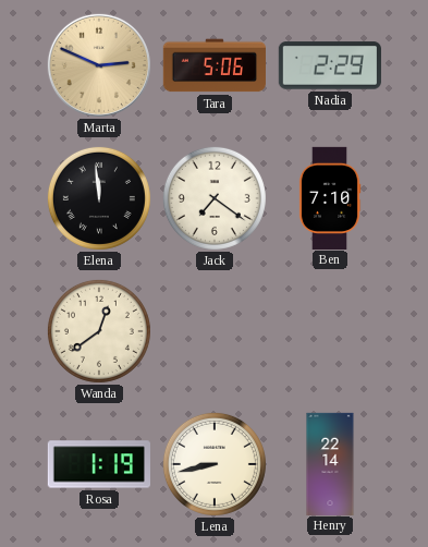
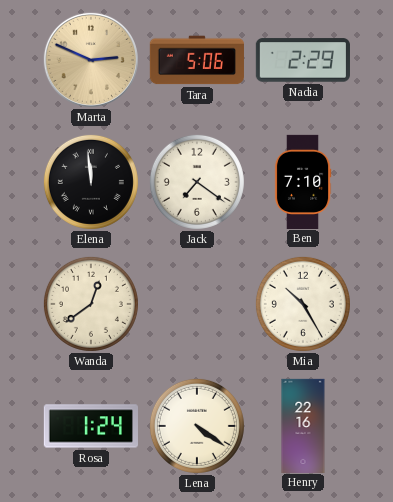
Mia: none -> 10:25 (303, 304)
Rosa: 1:19 -> 1:24 (90, 426)
Lena: 8:43 -> 4:21 (197, 426)
Henry: 22:14 -> 22:16 (303, 425)
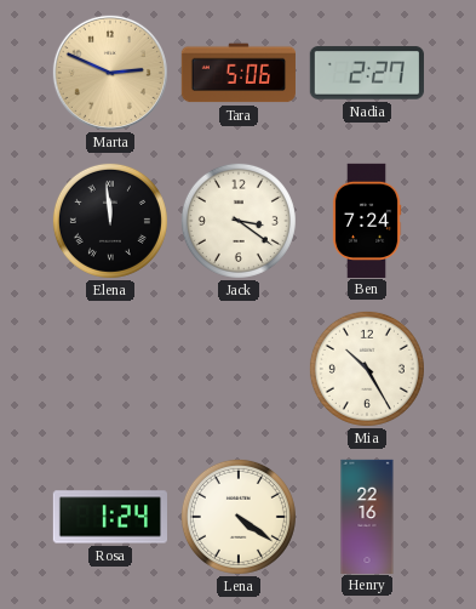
Nadia: 2:29 -> 2:27 (367, 73)
Jack: 7:21 -> 3:21 (239, 221)
Ben: 7:10 -> 7:24 (367, 220)
Wanda: 12:39 -> none (91, 304)
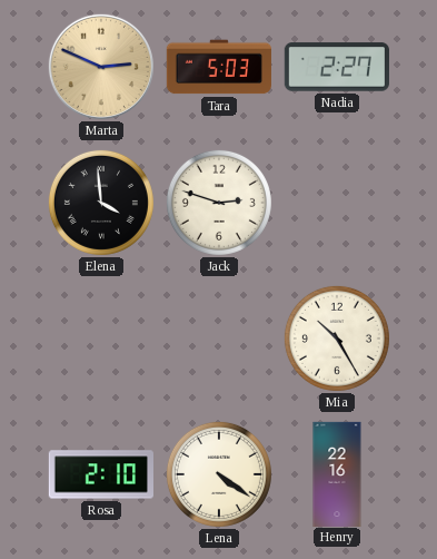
Tara: 5:06 -> 5:03 (219, 67)
Elena: 11:59 -> 3:59 (101, 203)
Jack: 3:21 -> 2:48 (219, 203)
Ben: 7:24 -> none (367, 220)
Rosa: 1:24 -> 2:10 (100, 474)
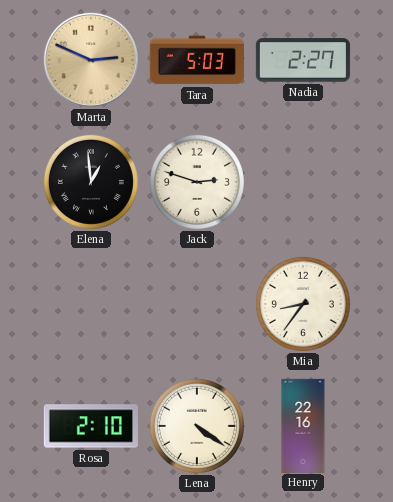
Elena: 3:59 -> 12:59 (91, 182)
Mia: 10:25 -> 8:36 (303, 304)
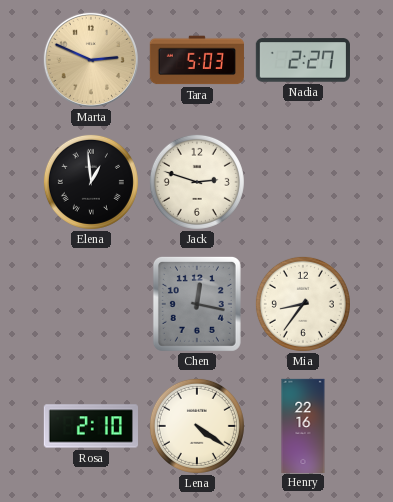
Chen: none -> 12:17 (197, 304)
